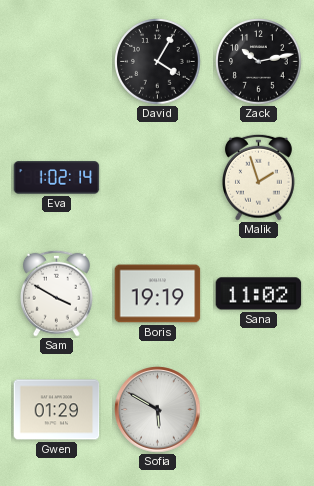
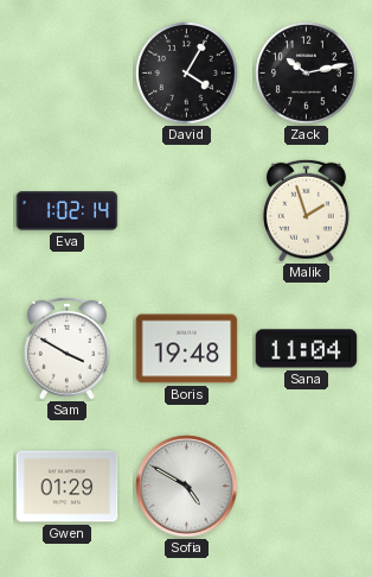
Boris: 19:19 -> 19:48 (187, 349)
Sana: 11:02 -> 11:04 (307, 349)
Sofia: 5:50 -> 4:50 (187, 487)
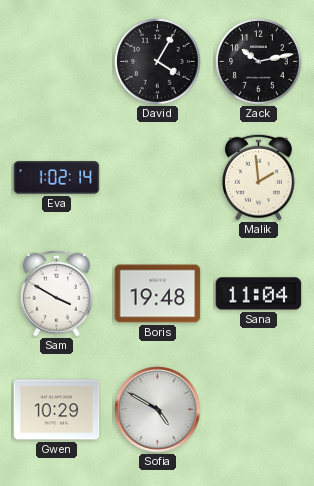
Malik: 1:57 -> 1:59 (258, 177)
Gwen: 01:29 -> 10:29 (57, 410)
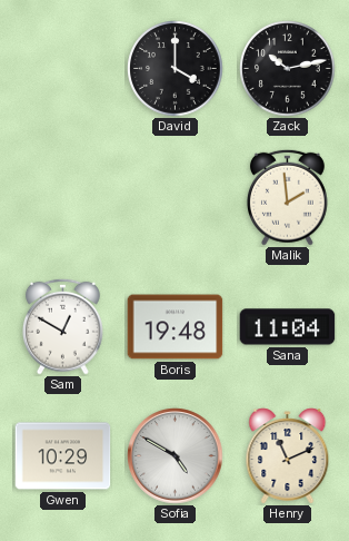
David: 4:05 -> 4:00 (176, 69)
Eva: 1:02 -> none (57, 178)
Sam: 3:50 -> 12:50 (62, 326)
Henry: none -> 11:11 (288, 456)
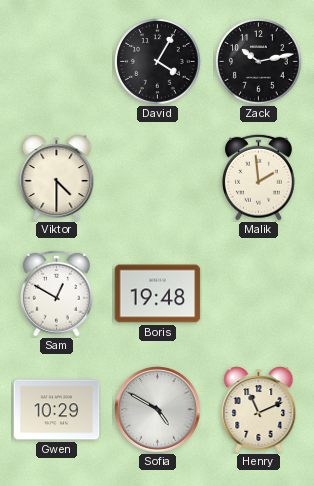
David: 4:00 -> 4:05 (158, 62)
Viktor: none -> 4:30 (57, 178)
Sana: 11:04 -> none (288, 327)
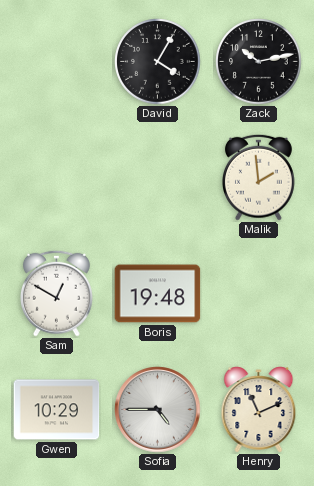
Viktor: 4:30 -> none (57, 178)
Sofia: 4:50 -> 4:45 (158, 410)
